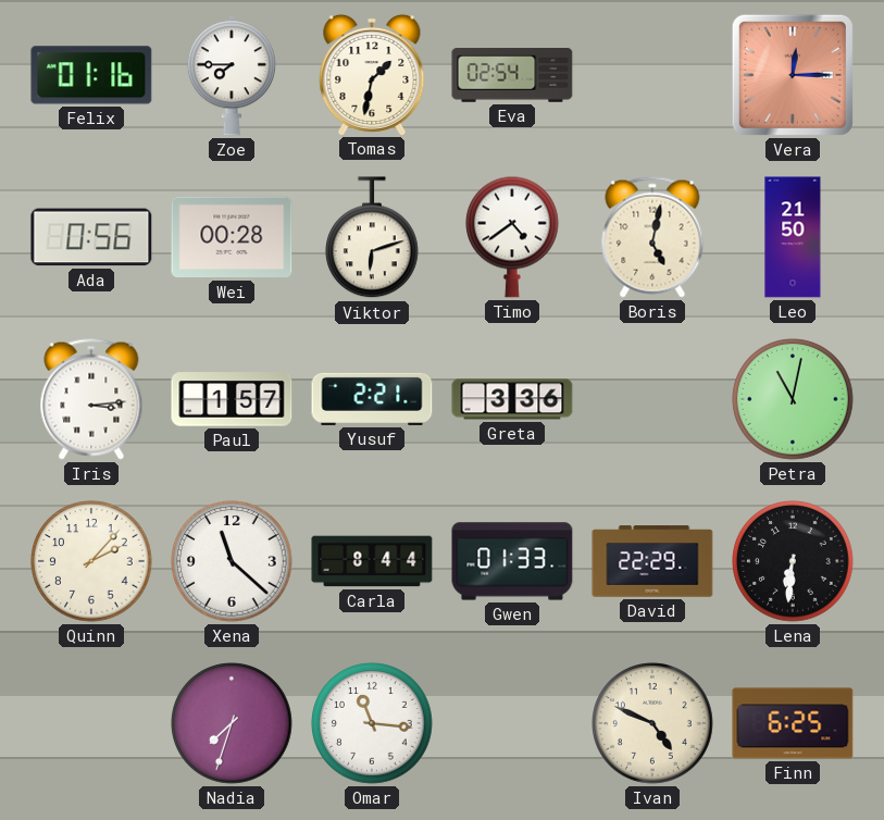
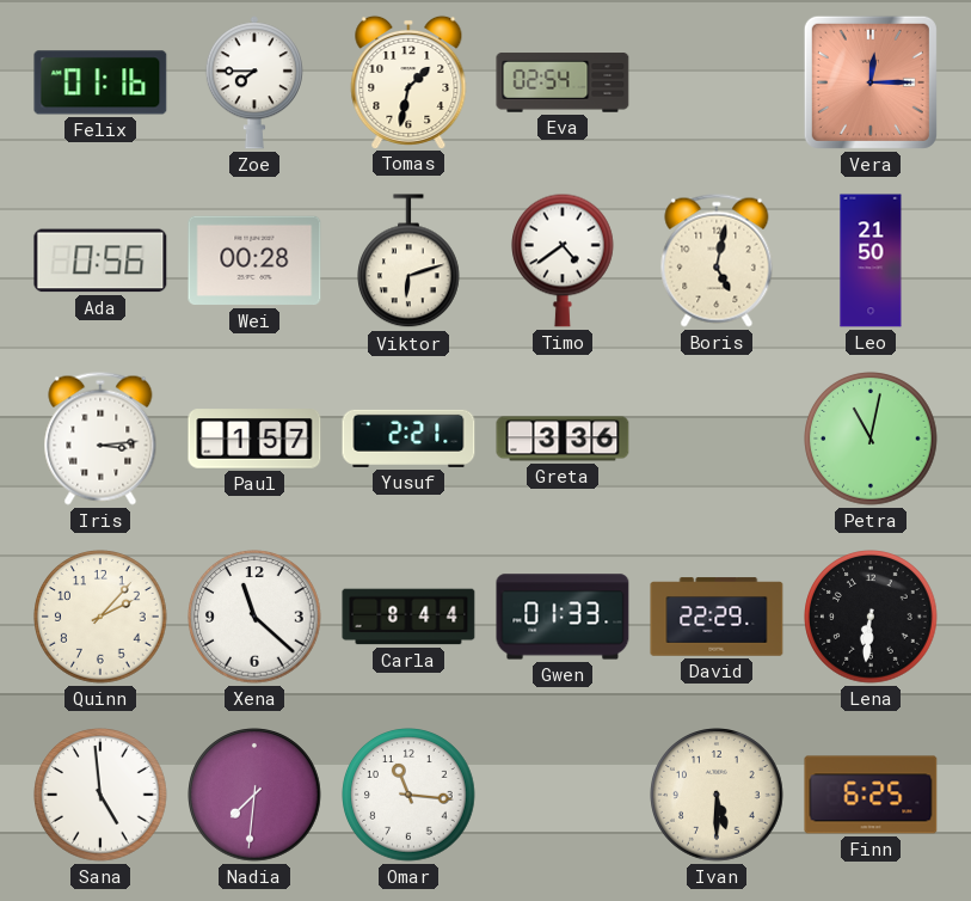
Sana: none -> 4:59 (100, 795)
Nadia: 7:33 -> 7:31 (254, 795)
Ivan: 4:49 -> 5:30 (717, 795)
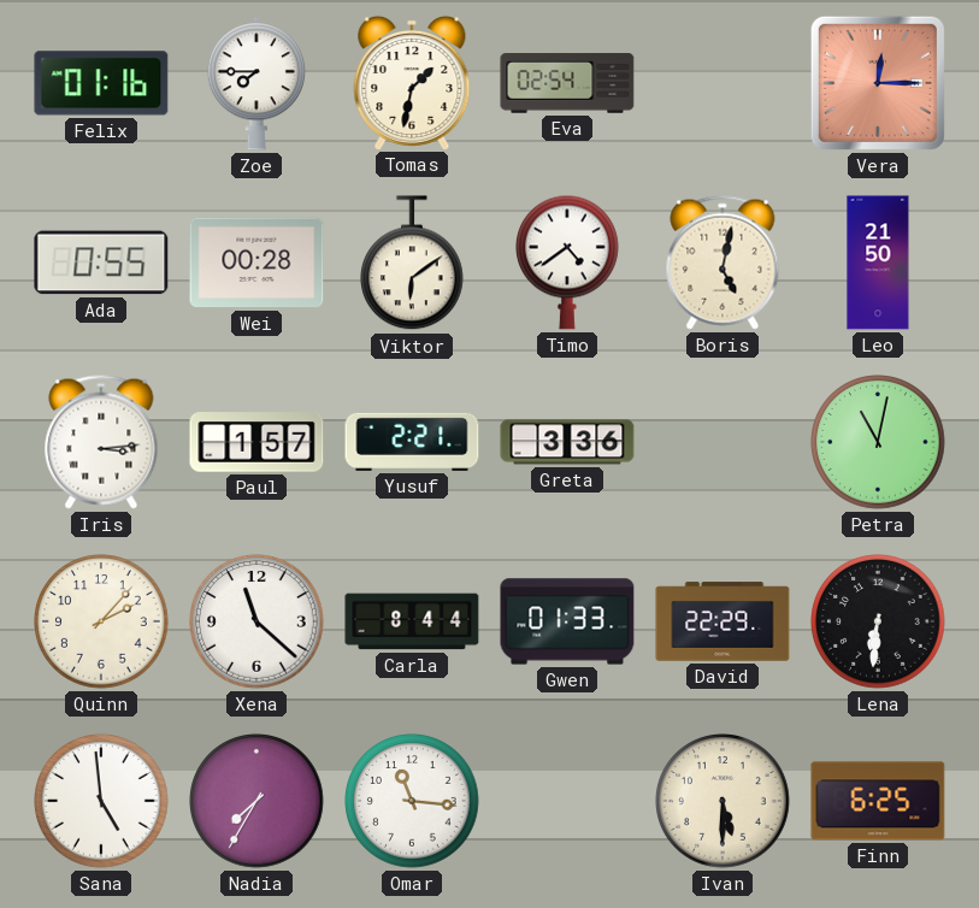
Ada: 0:56 -> 0:55 (101, 263)
Viktor: 6:12 -> 6:09 (413, 264)
Nadia: 7:31 -> 7:35 (256, 801)
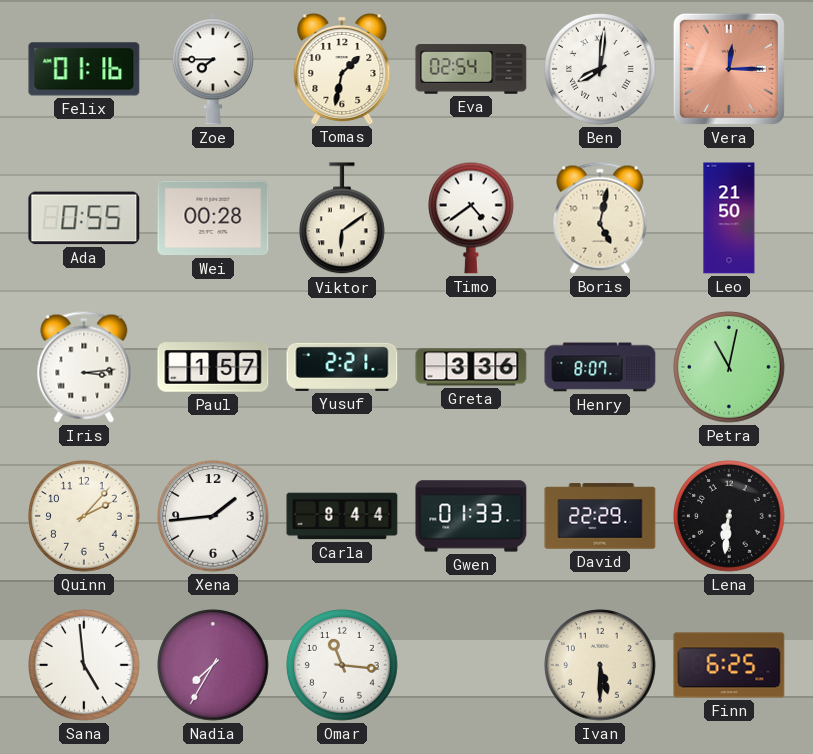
Ben: none -> 8:01 (600, 69)
Henry: none -> 8:07 (600, 367)
Xena: 11:22 -> 1:44 (213, 516)
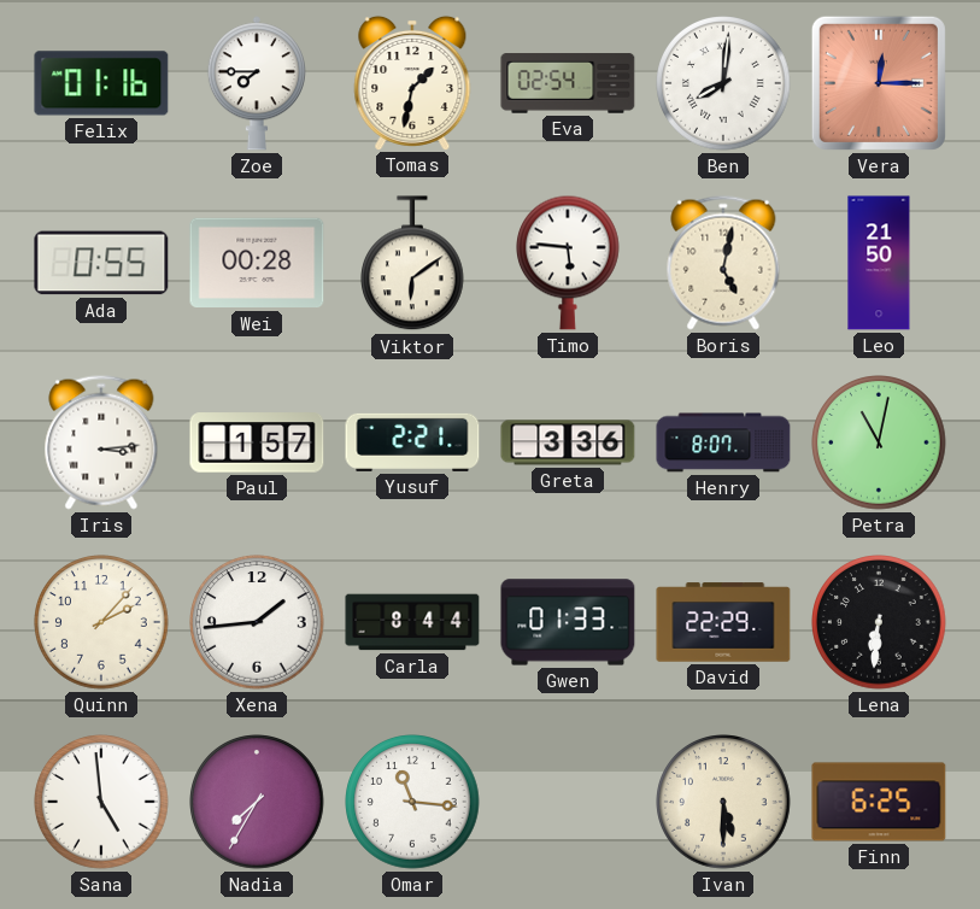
Timo: 4:39 -> 5:46 (569, 263)
